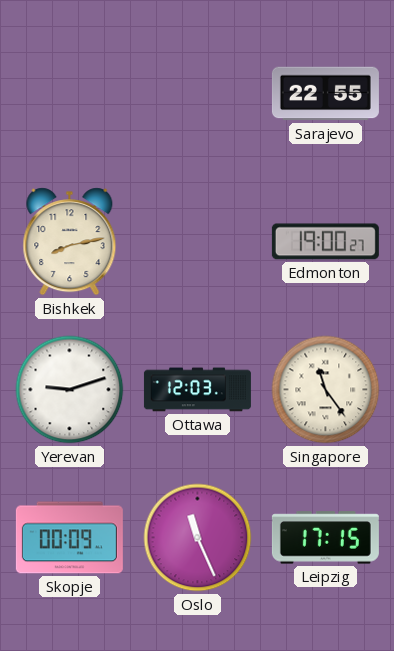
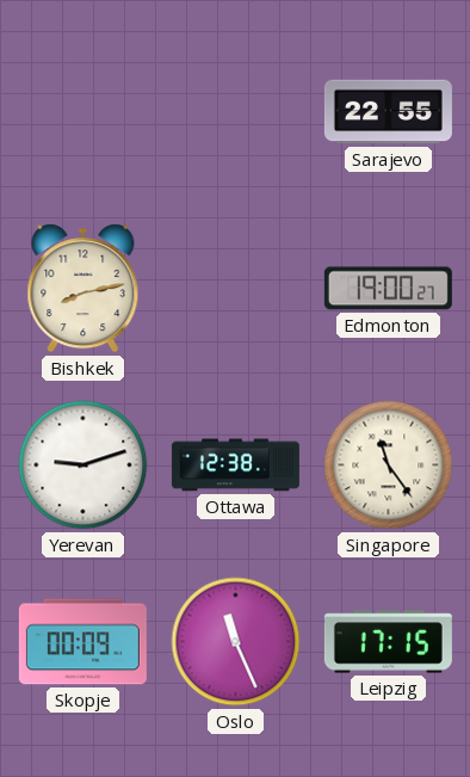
Ottawa: 12:03 -> 12:38 (235, 465)
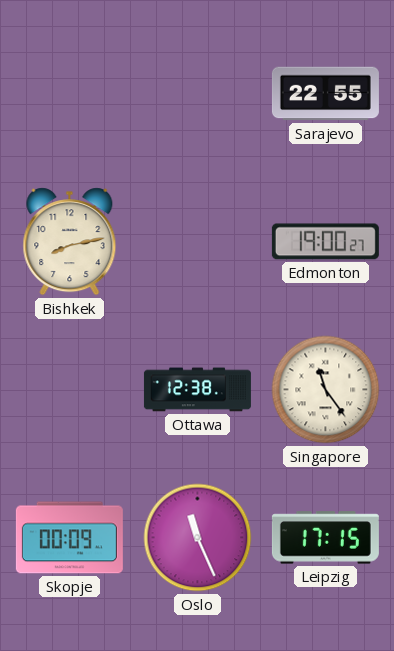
Yerevan: 9:12 -> none (84, 465)
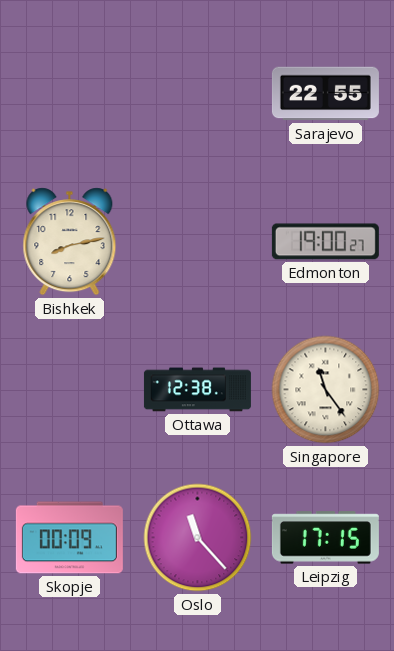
Oslo: 11:26 -> 11:23 (198, 538)
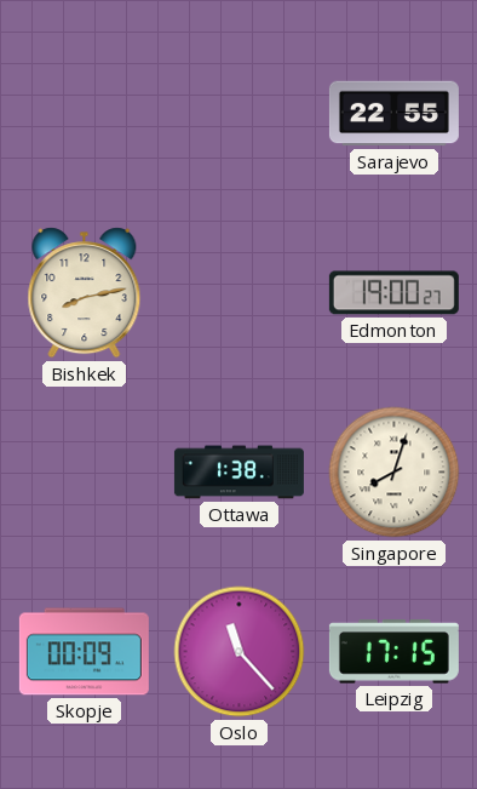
Ottawa: 12:38 -> 1:38 (238, 473)
Singapore: 11:24 -> 8:03 (395, 473)
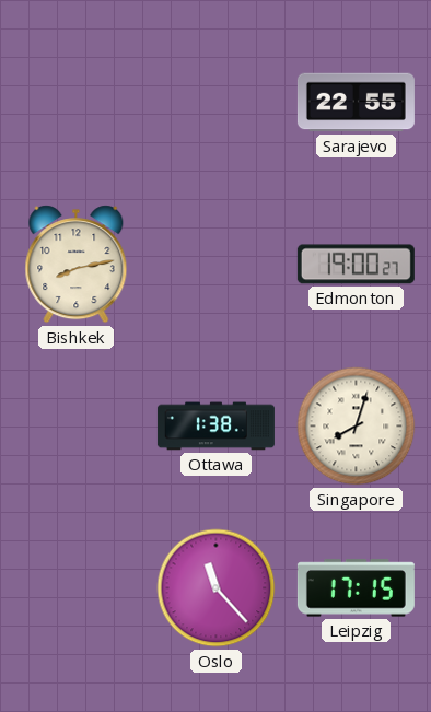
Skopje: 00:09 -> none (84, 652)
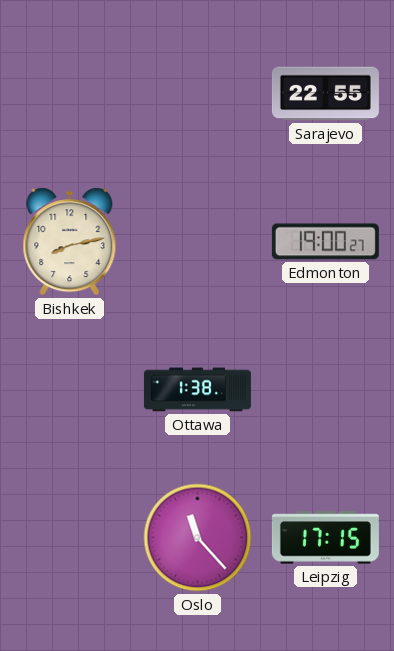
Singapore: 8:03 -> none (357, 427)
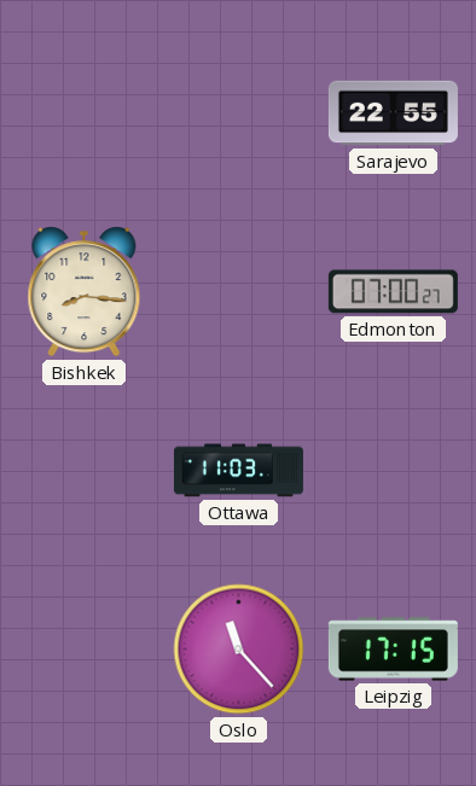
Bishkek: 8:13 -> 8:16 (85, 292)
Edmonton: 19:00 -> 07:00 (393, 292)
Ottawa: 1:38 -> 11:03 (238, 471)
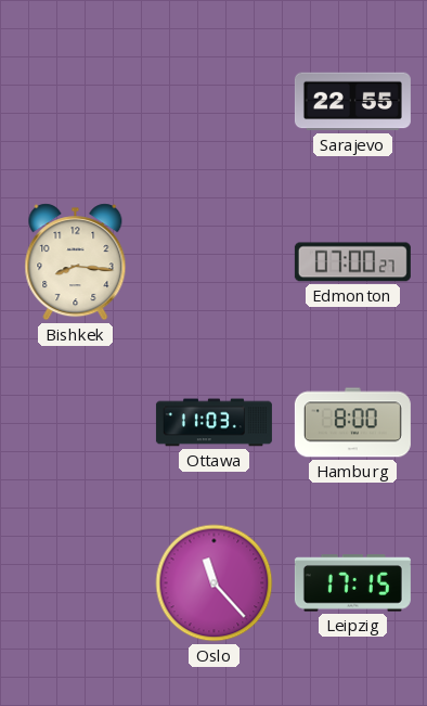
Hamburg: none -> 8:00 (352, 423)
